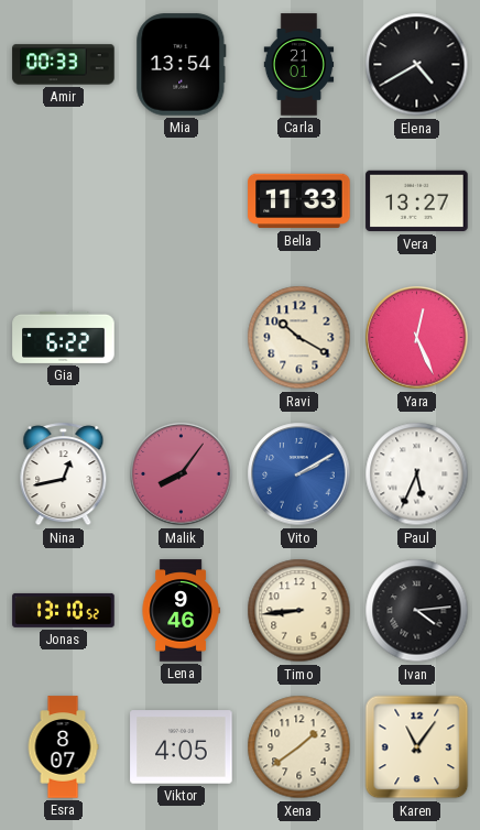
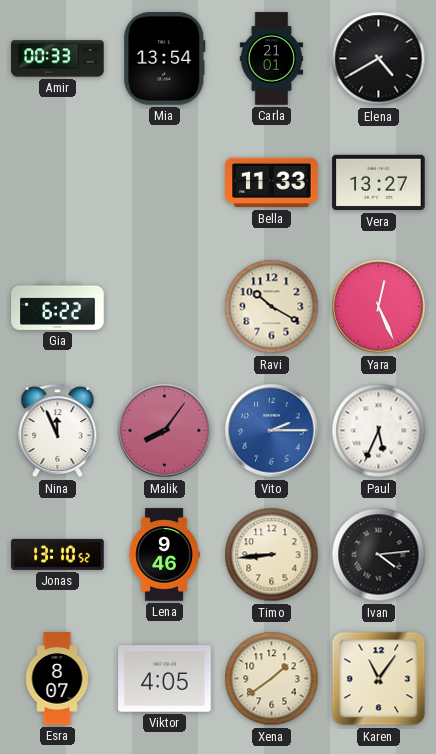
Nina: 12:43 -> 11:56 (58, 431)
Vito: 2:10 -> 2:15 (272, 431)
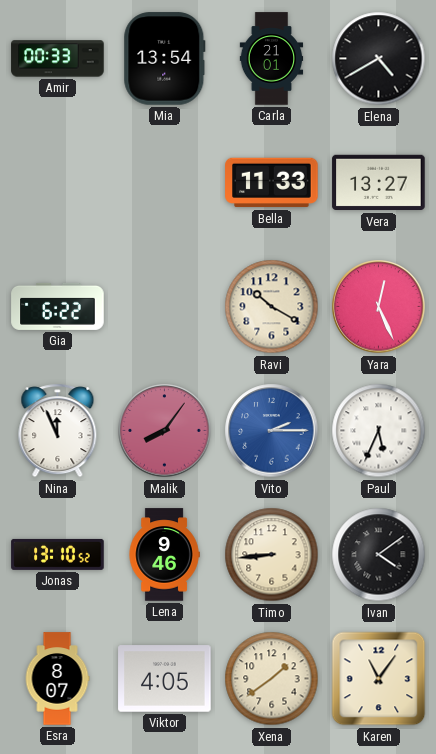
Ivan: 4:14 -> 4:09 (379, 555)
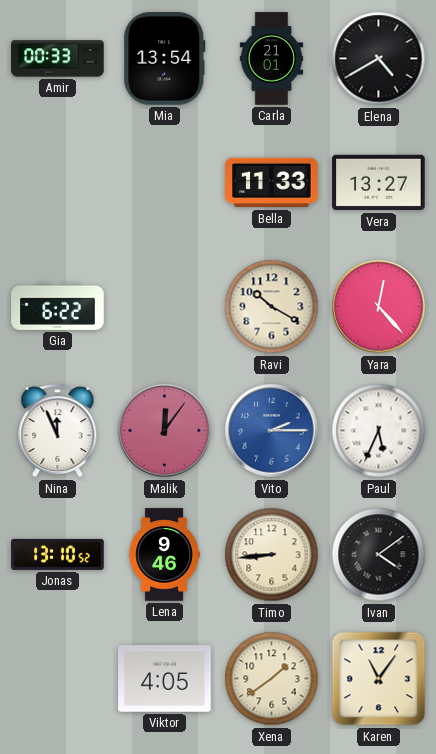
Yara: 12:26 -> 12:23 (379, 307)
Malik: 8:06 -> 12:06 (165, 431)
Esra: 8:07 -> none (57, 679)
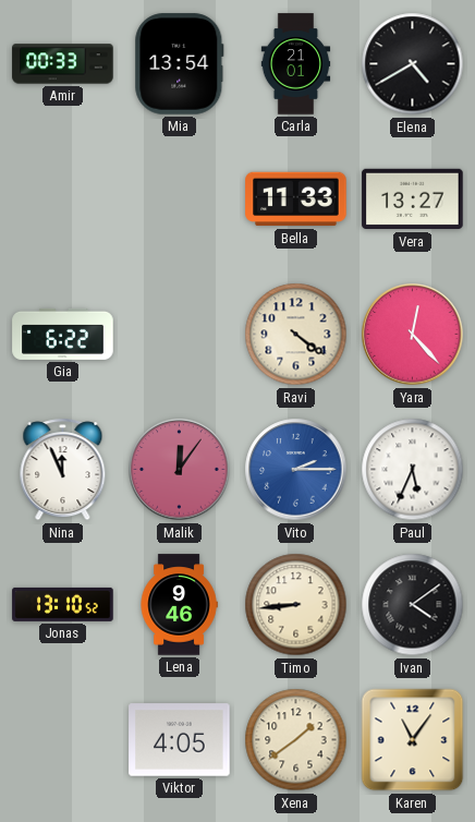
Ravi: 10:20 -> 4:21 (296, 335)
